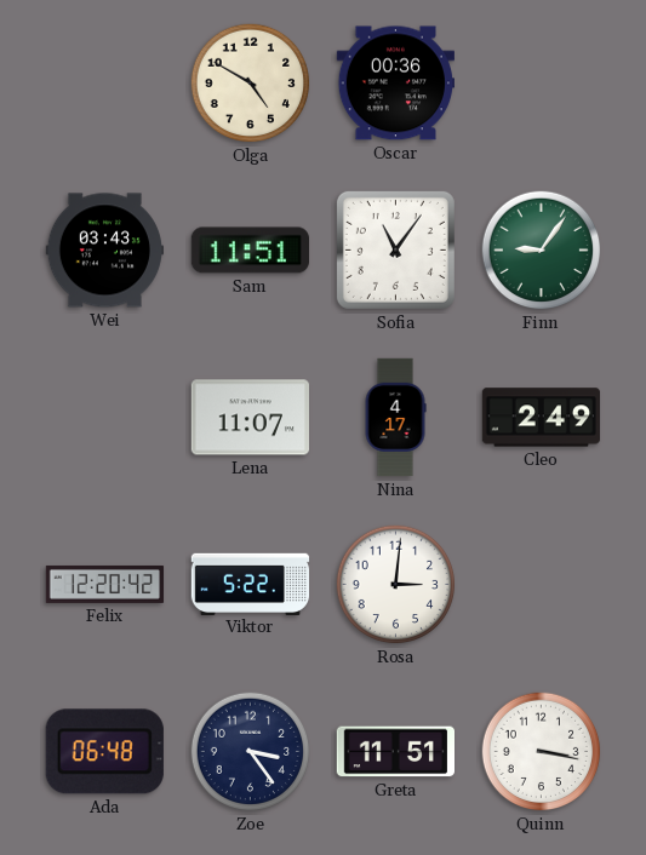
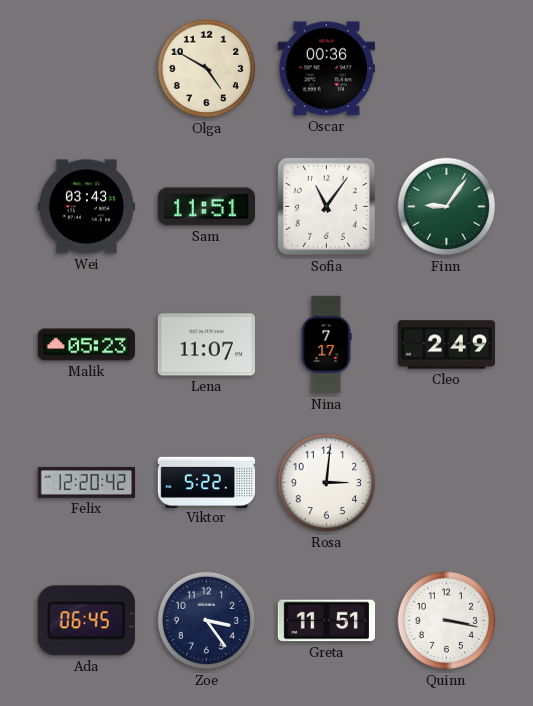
Malik: none -> 05:23 (86, 345)
Nina: 4:17 -> 7:17 (326, 345)
Ada: 06:48 -> 06:45 (86, 621)
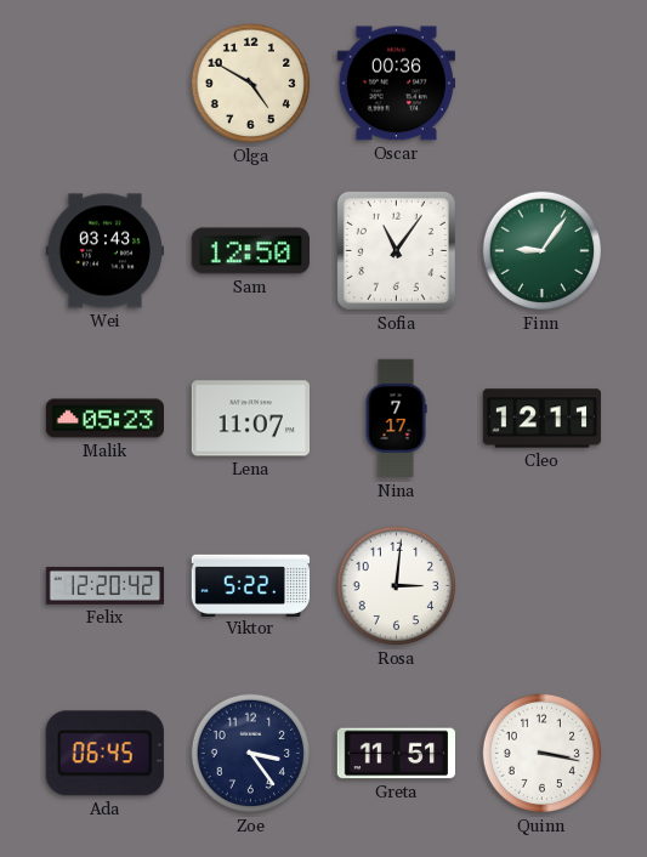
Sam: 11:51 -> 12:50 (250, 251)
Cleo: 2:49 -> 12:11 (543, 419)
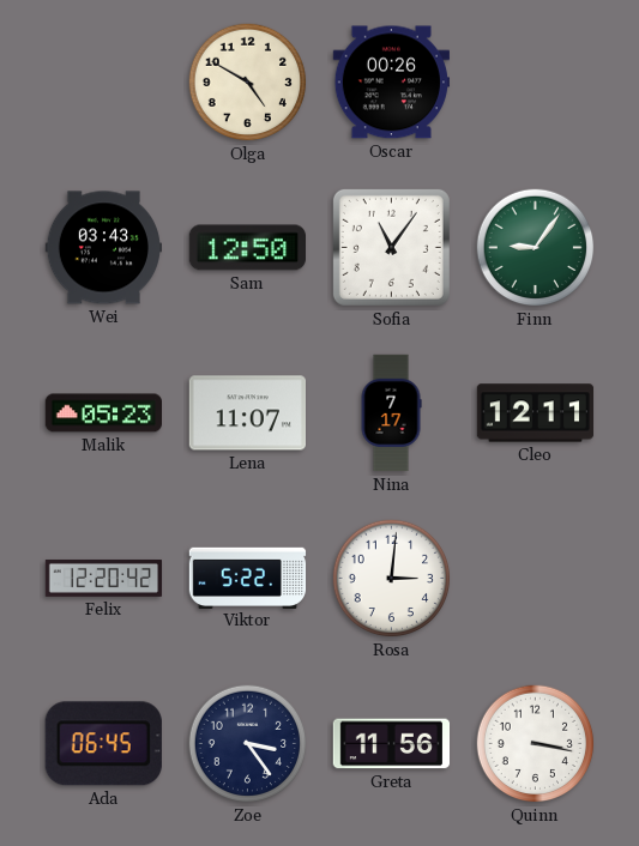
Oscar: 00:36 -> 00:26 (391, 83)
Greta: 11:51 -> 11:56 (391, 744)
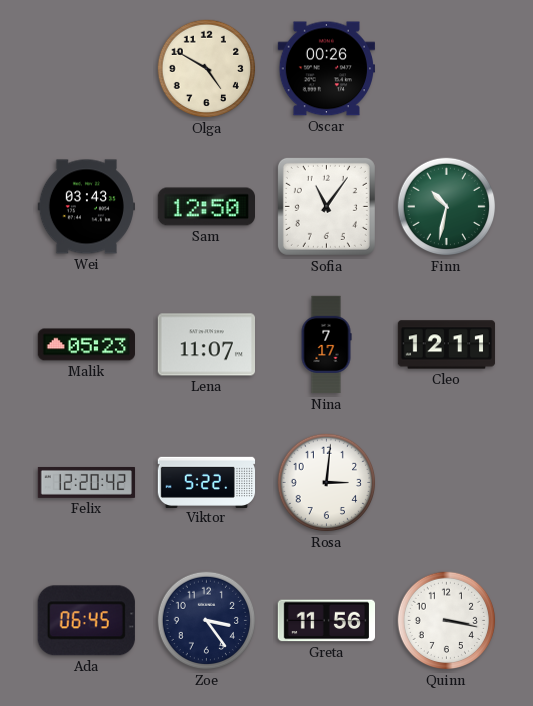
Finn: 9:06 -> 10:32 (447, 207)
